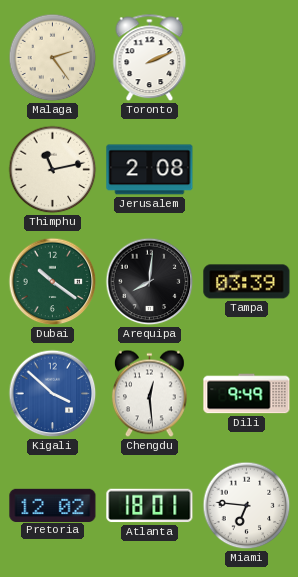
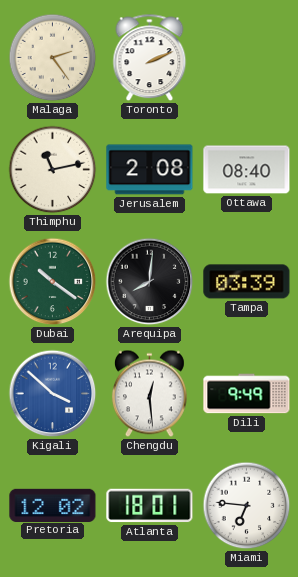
Ottawa: none -> 08:40 (247, 170)
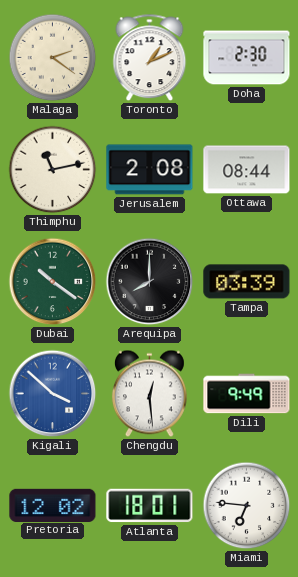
Malaga: 2:24 -> 2:21 (53, 58)
Toronto: 2:11 -> 1:11 (150, 58)
Doha: none -> 2:30 (247, 58)
Ottawa: 08:40 -> 08:44 (247, 170)
Arequipa: 8:01 -> 8:00 (150, 282)
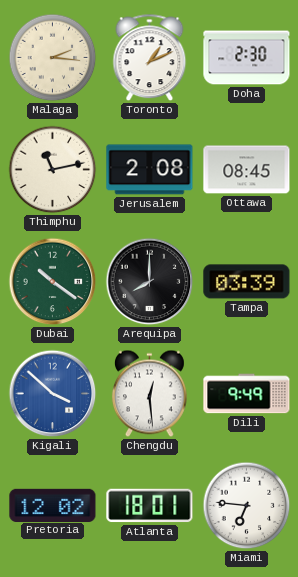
Malaga: 2:21 -> 2:16 (53, 58)
Ottawa: 08:44 -> 08:45 (247, 170)
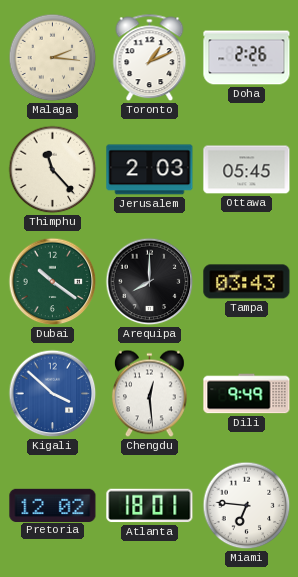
Doha: 2:30 -> 2:26 (247, 58)
Thimphu: 11:13 -> 11:23 (53, 170)
Jerusalem: 2:08 -> 2:03 (150, 170)
Ottawa: 08:45 -> 05:45 (247, 170)
Tampa: 03:39 -> 03:43 (247, 282)
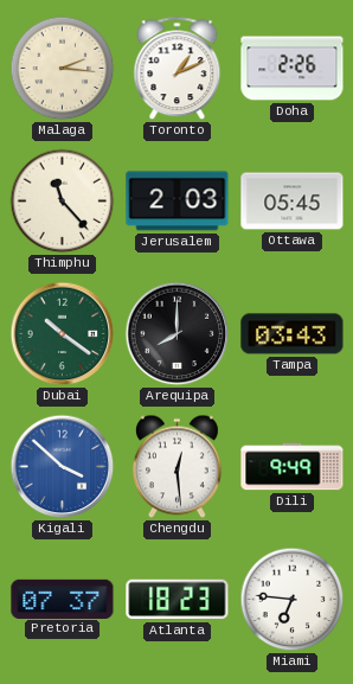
Pretoria: 12:02 -> 07:37 (63, 599)
Atlanta: 18:01 -> 18:23 (178, 600)
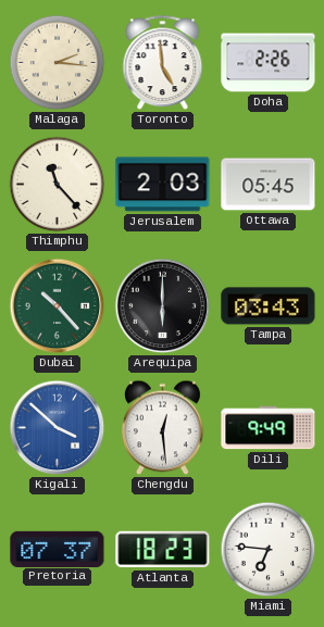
Toronto: 1:11 -> 4:59 (163, 63)
Dubai: 10:21 -> 10:23 (58, 306)
Arequipa: 8:00 -> 6:00 (163, 306)
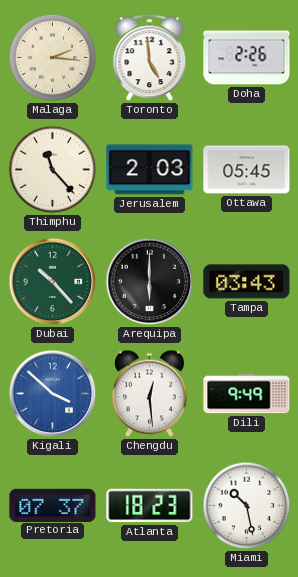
Miami: 6:46 -> 10:28 (247, 506)
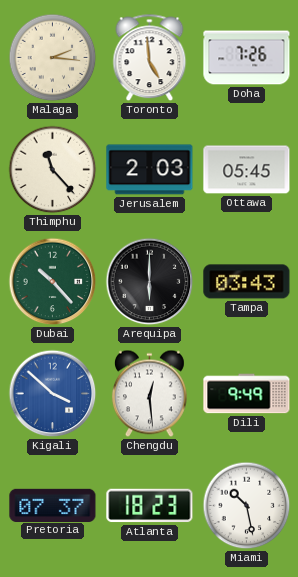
Doha: 2:26 -> 7:26 (247, 58)
